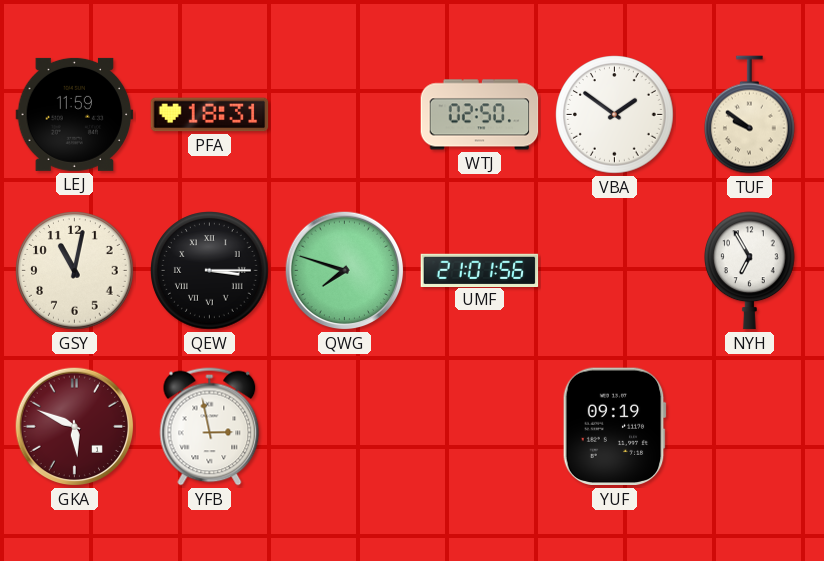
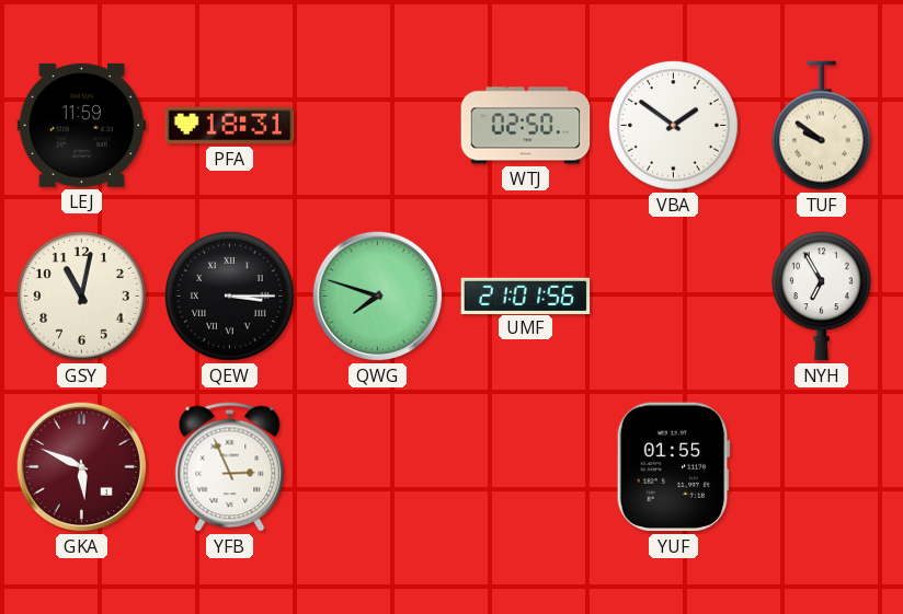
YFB: 2:58 -> 2:56 (230, 467)
YUF: 09:19 -> 01:55 (673, 467)
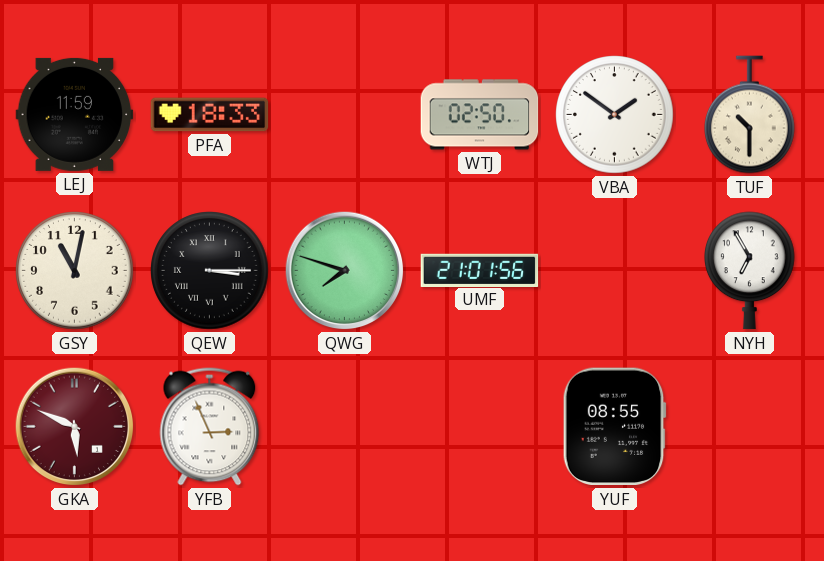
PFA: 18:31 -> 18:33 (210, 115)
TUF: 9:51 -> 10:30 (750, 115)
YUF: 01:55 -> 08:55 (614, 427)
